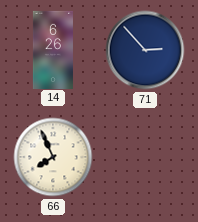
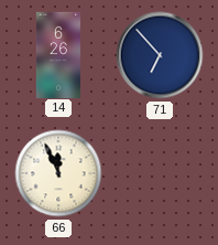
71: 2:53 -> 6:53 (160, 55)
66: 7:56 -> 11:56 (58, 173)
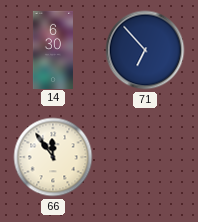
14: 6:26 -> 6:30 (53, 49)
66: 11:56 -> 11:54 (53, 157)
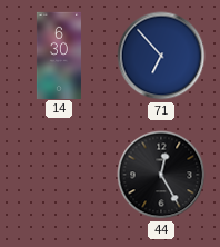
66: 11:54 -> none (53, 157)
44: none -> 12:25 (161, 175)
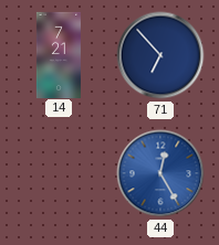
14: 6:30 -> 7:21 (59, 54)
44 dial: black -> blue (160, 173)
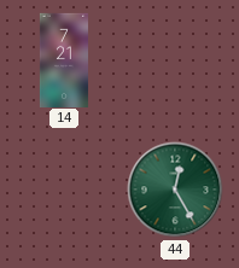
71: 6:53 -> none (160, 55)
44 dial: blue -> green (175, 190)
